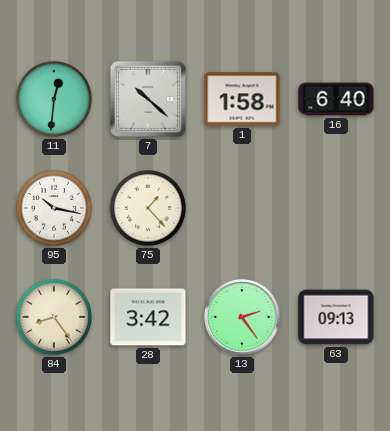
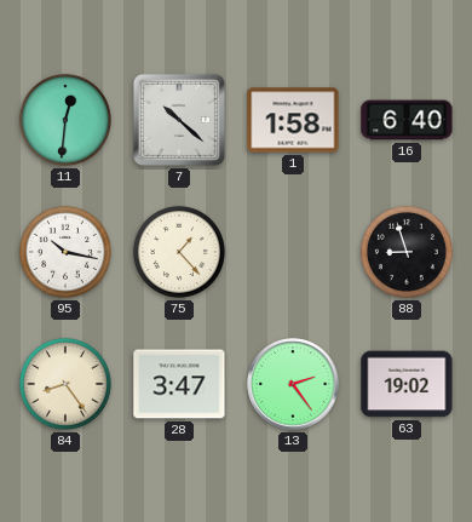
88: none -> 8:57 (407, 252)
28: 3:42 -> 3:47 (179, 384)
63: 09:13 -> 19:02 (407, 384)
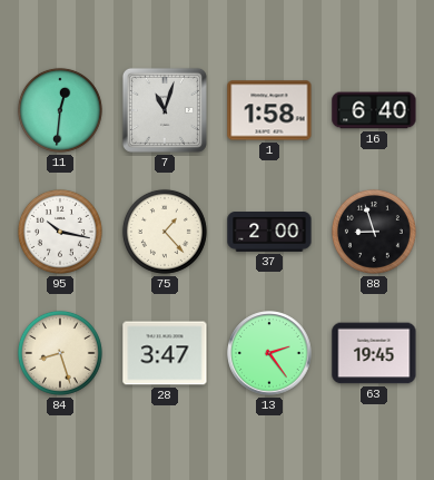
7: 10:22 -> 11:03 (165, 110)
37: none -> 2:00 (269, 233)
84: 8:24 -> 8:27 (60, 353)
63: 19:02 -> 19:45 (374, 353)
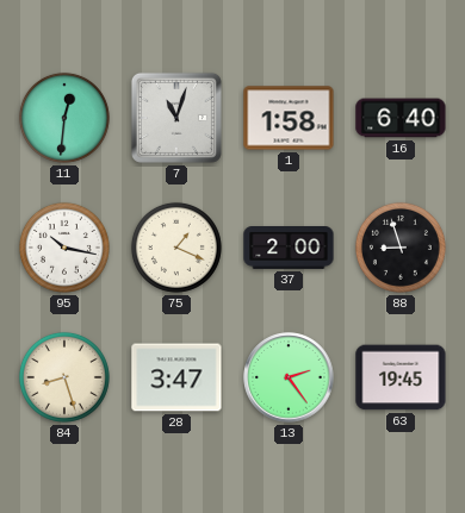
75: 1:23 -> 1:19 (176, 248)
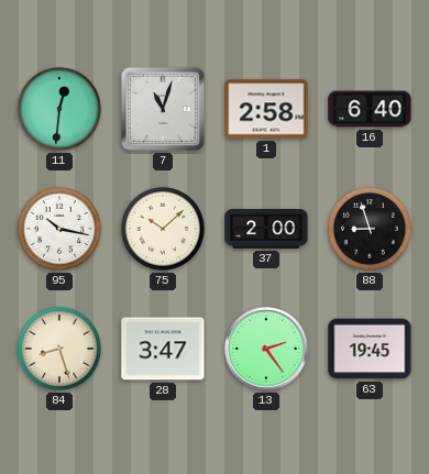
1: 1:58 -> 2:58 (266, 109)
75: 1:19 -> 10:08 (163, 229)
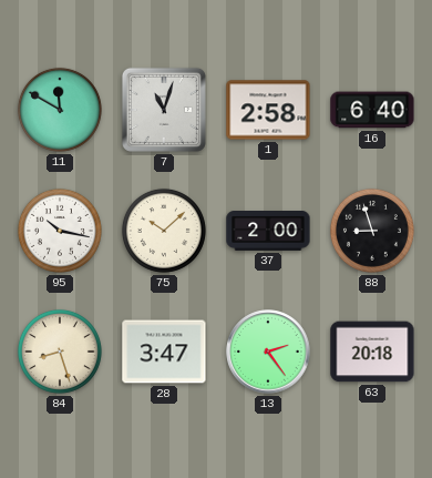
11: 12:31 -> 11:50 (60, 110)
63: 19:45 -> 20:18 (372, 352)
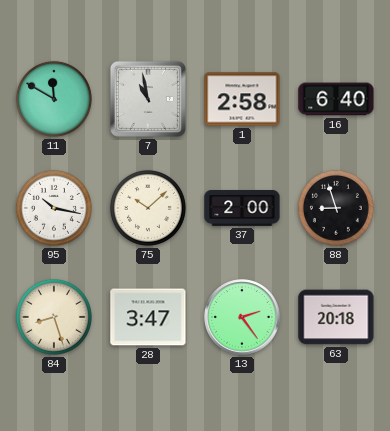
7: 11:03 -> 10:58 (148, 99)
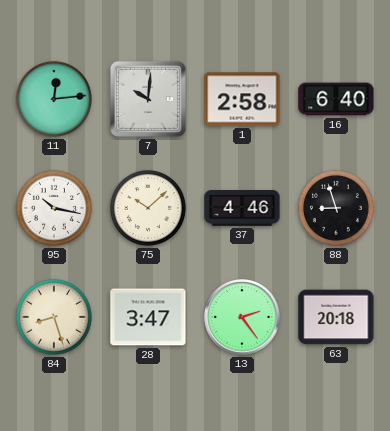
11: 11:50 -> 12:14 (54, 99)
7: 10:58 -> 10:01 (148, 99)
37: 2:00 -> 4:46 (242, 209)
